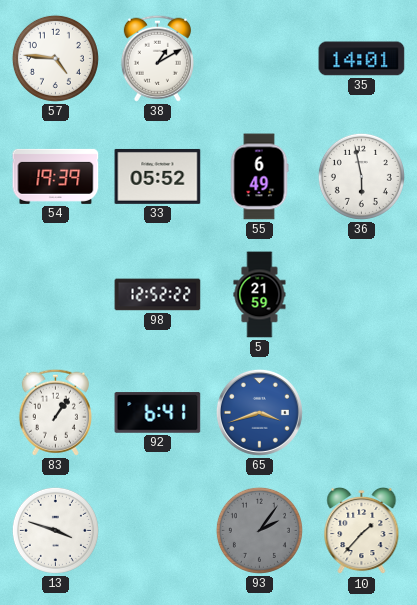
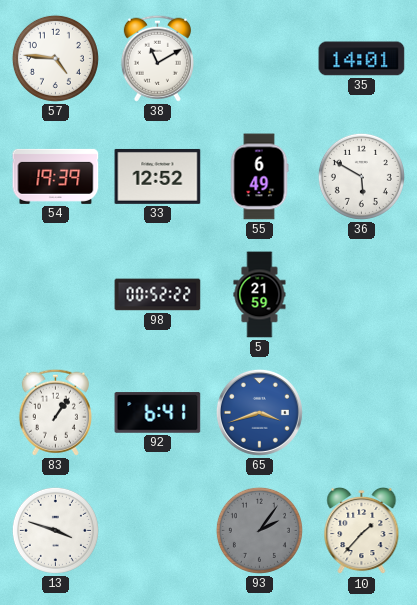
38: 1:10 -> 11:10 (157, 58)
33: 05:52 -> 12:52 (158, 176)
36: 5:58 -> 5:50 (361, 176)
98: 12:52 -> 00:52 (158, 295)
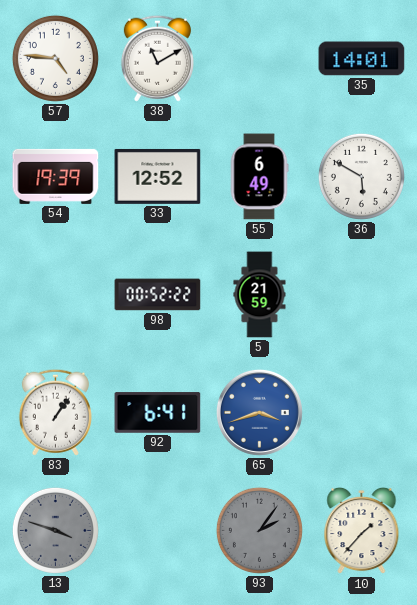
13 dial: white -> grey (55, 530)
